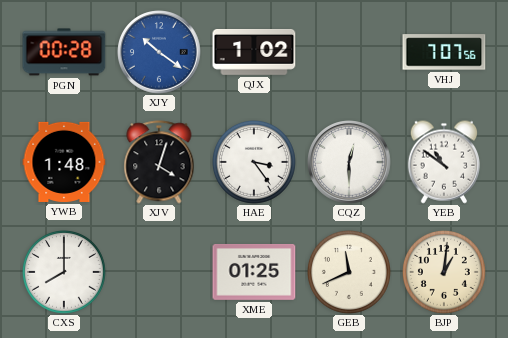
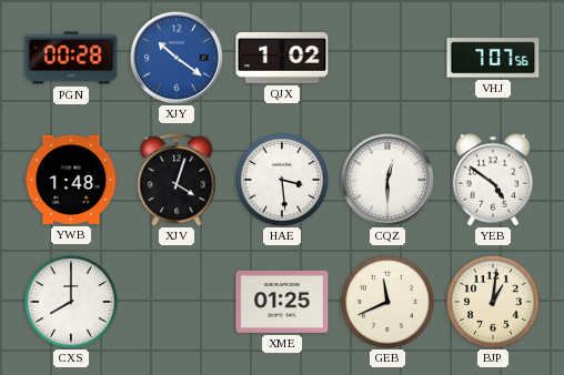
HAE: 3:24 -> 3:29 (282, 180)
YEB: 10:51 -> 4:51 (493, 180)
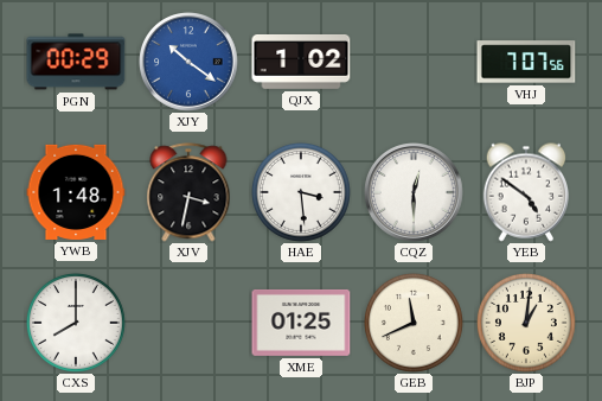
PGN: 00:28 -> 00:29 (76, 62)
XJV: 4:03 -> 3:32 (188, 192)
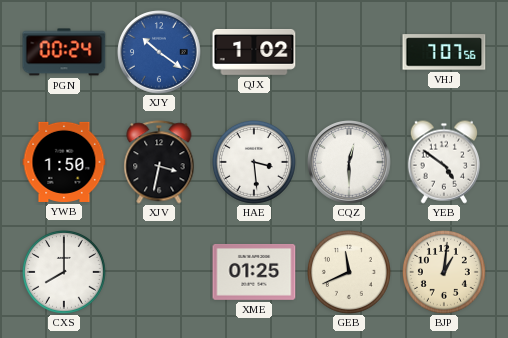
PGN: 00:29 -> 00:24 (64, 52)
YWB: 1:48 -> 1:50 (64, 162)
